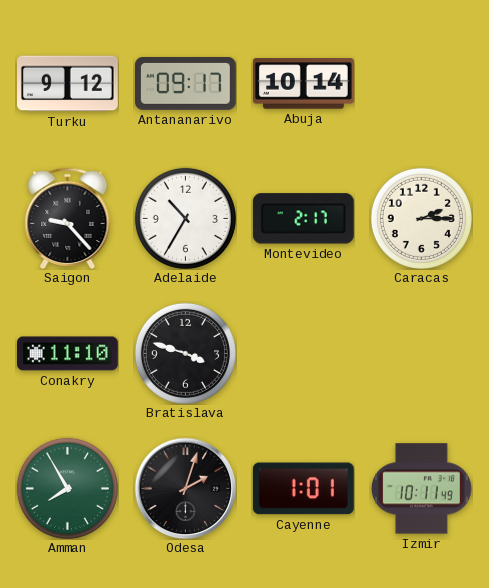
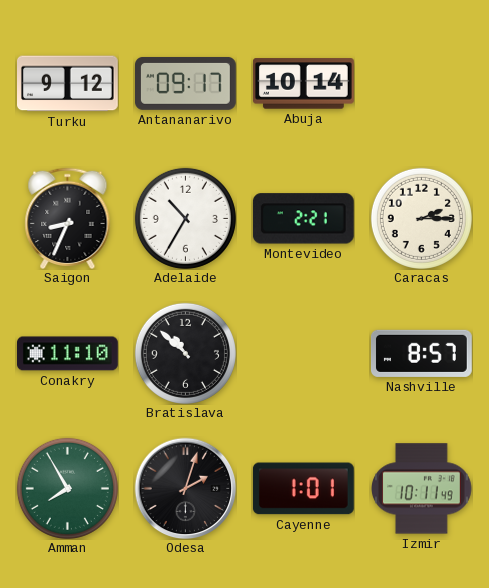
Saigon: 9:23 -> 8:34 (68, 218)
Montevideo: 2:17 -> 2:21 (303, 219)
Bratislava: 3:48 -> 10:52 (185, 353)
Nashville: none -> 8:57 (421, 353)
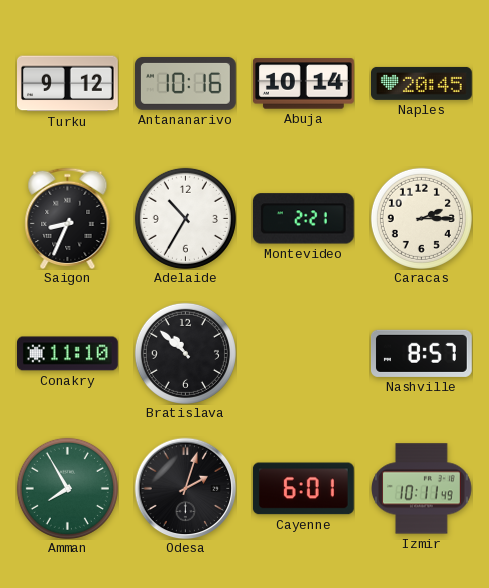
Antananarivo: 09:17 -> 10:16 (186, 83)
Naples: none -> 20:45 (422, 83)
Cayenne: 1:01 -> 6:01 (303, 489)
